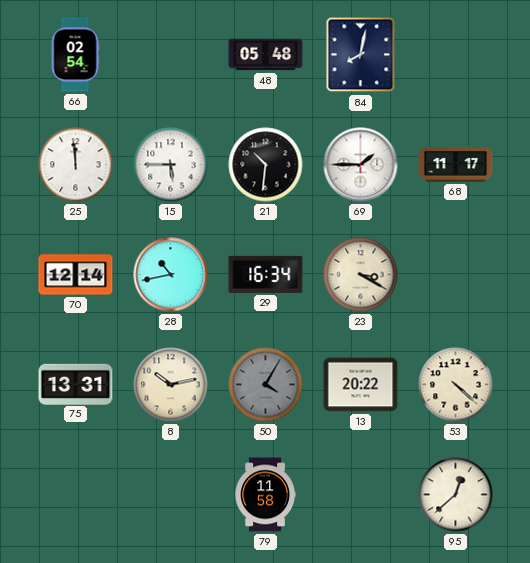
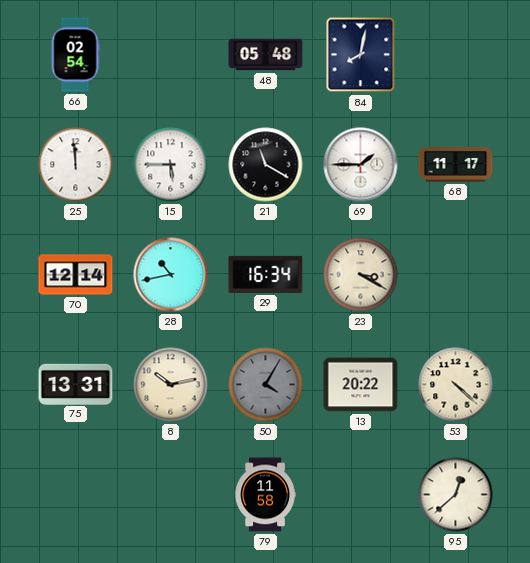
21: 10:31 -> 11:20 (266, 165)
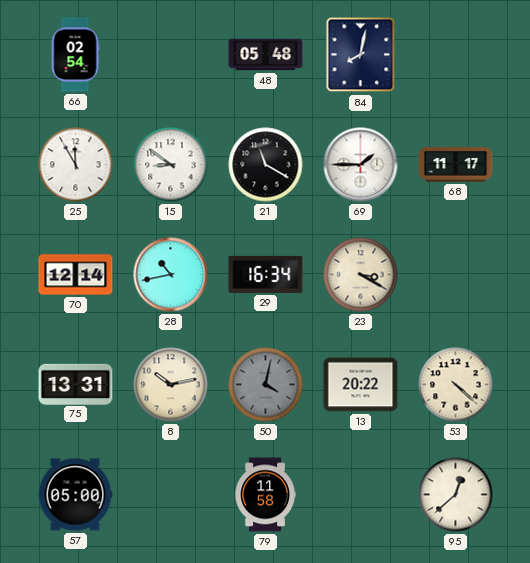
25: 11:59 -> 11:55 (76, 165)
15: 5:45 -> 8:51 (171, 165)
50: 4:05 -> 4:02 (266, 385)
57: none -> 05:00 (75, 495)
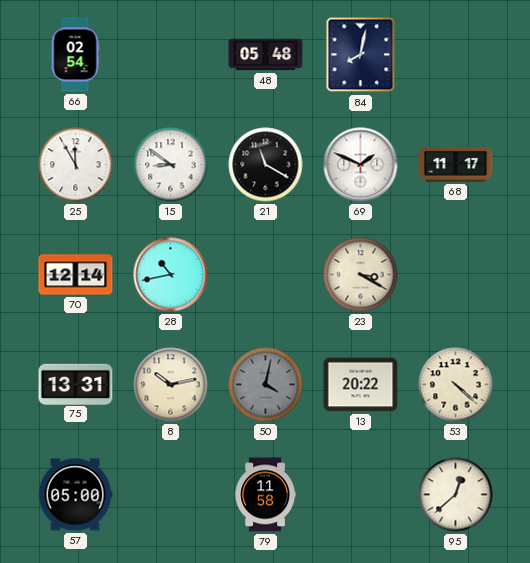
69: 1:45 -> 1:49 (361, 165)
29: 16:34 -> none (266, 274)
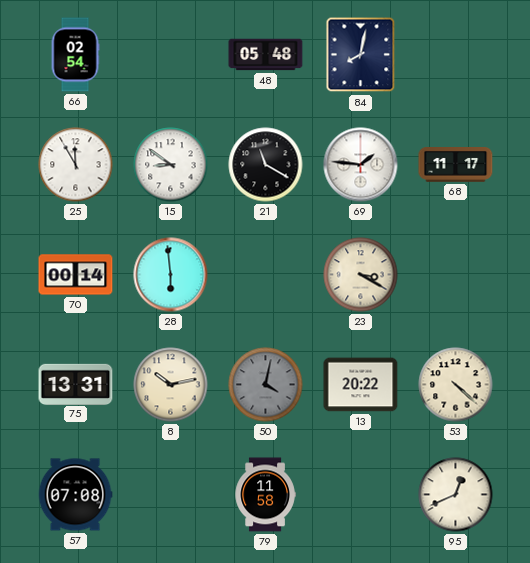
69: 1:49 -> 1:46 (361, 165)
70: 12:14 -> 00:14 (76, 275)
28: 10:43 -> 5:59 (171, 275)
57: 05:00 -> 07:08 (75, 495)
95: 12:38 -> 12:41 (456, 495)
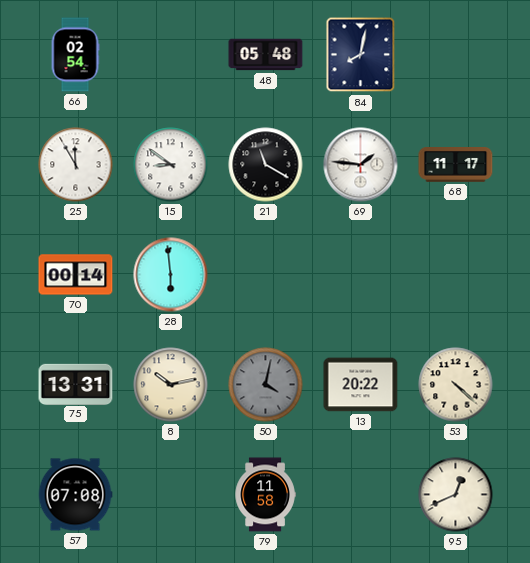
23: 3:20 -> none (361, 275)
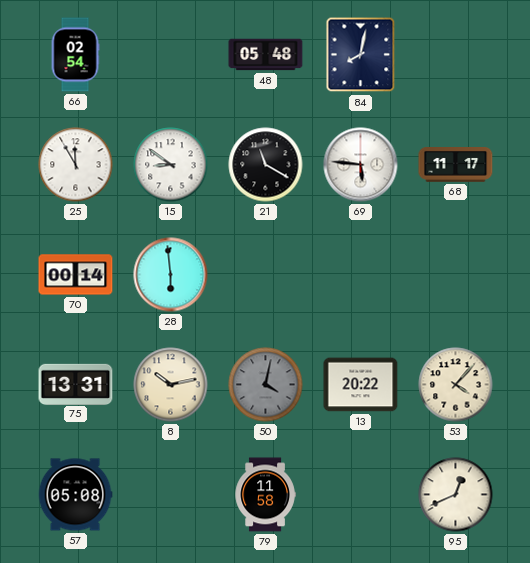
69: 1:46 -> 5:46 (361, 165)
53: 4:22 -> 4:07 (456, 385)
57: 07:08 -> 05:08 (75, 495)
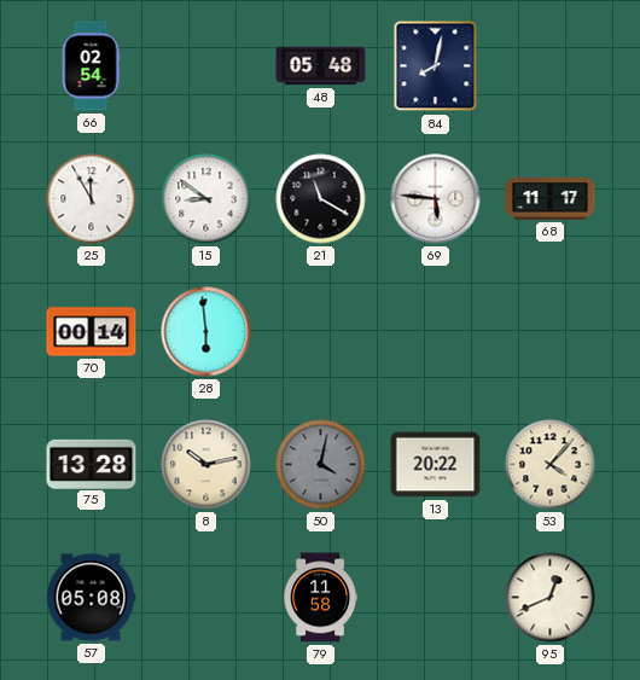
75: 13:31 -> 13:28 (92, 464)
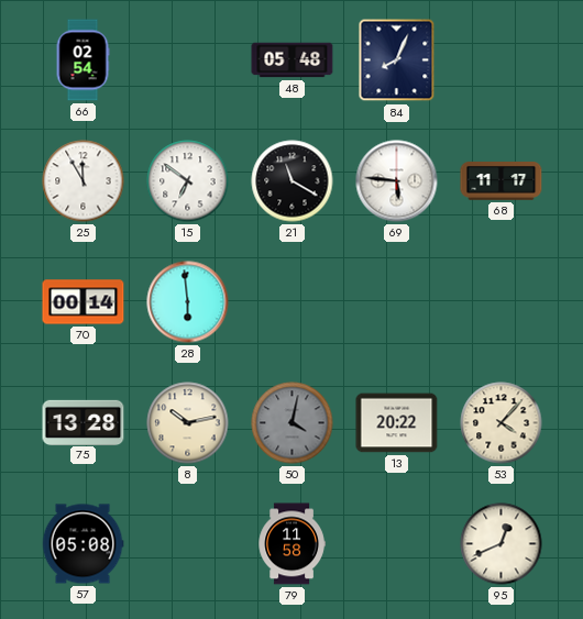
84: 8:02 -> 8:04 (397, 60)
15: 8:51 -> 6:51 (188, 181)
